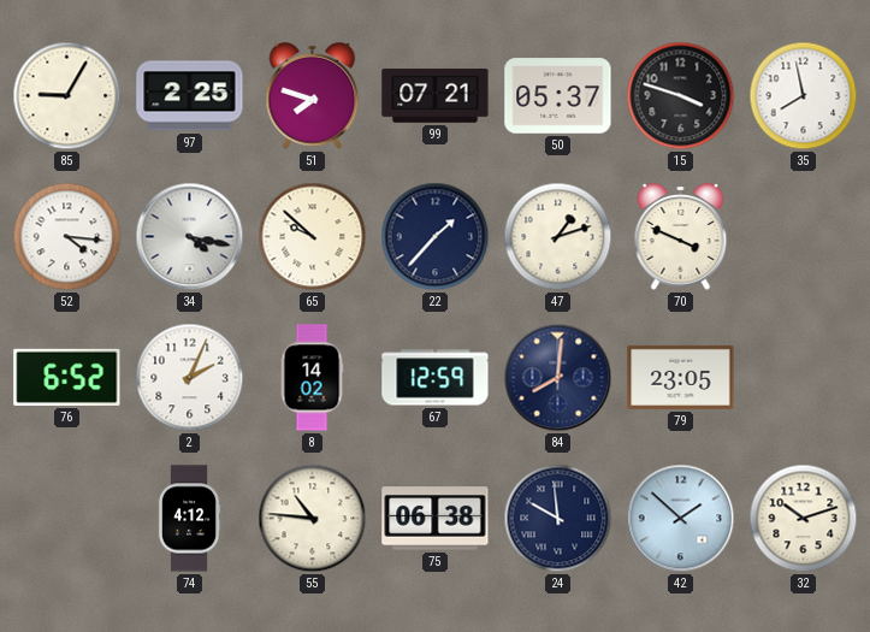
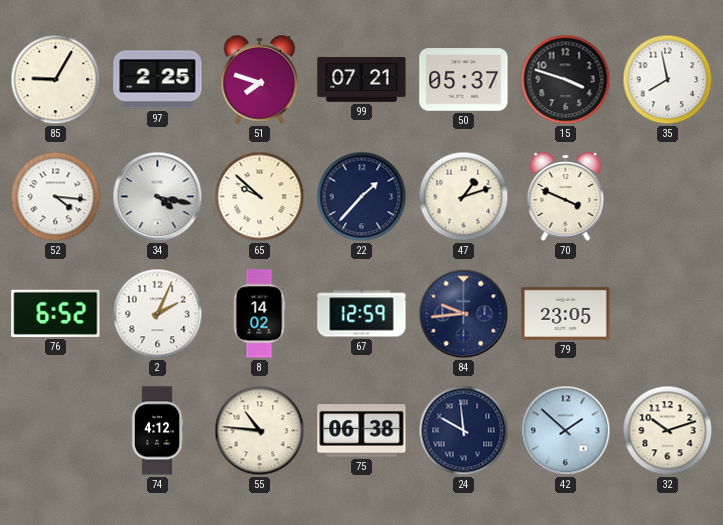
84: 8:01 -> 9:44 (464, 314)
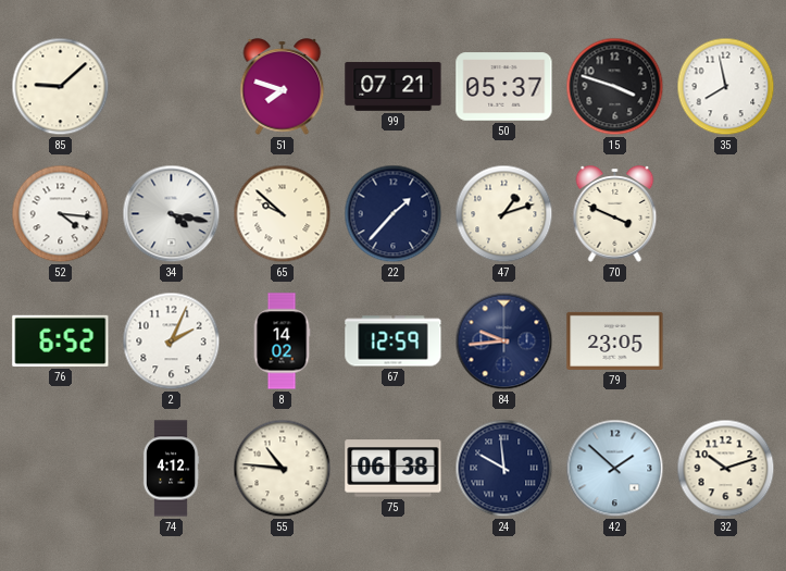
85: 9:05 -> 9:08 (61, 87)
97: 2:25 -> none (158, 80)
